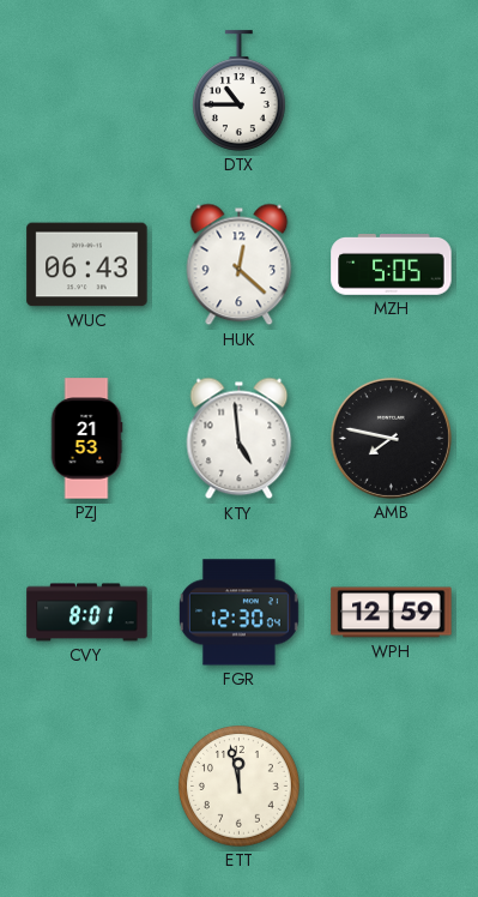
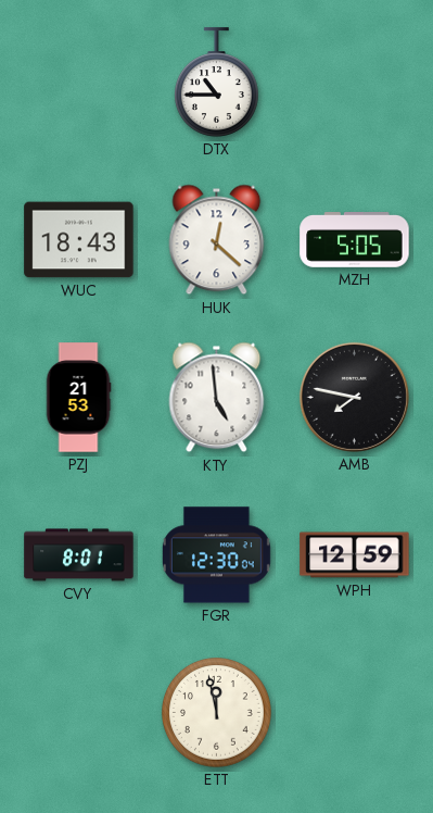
WUC: 06:43 -> 18:43 (79, 240)
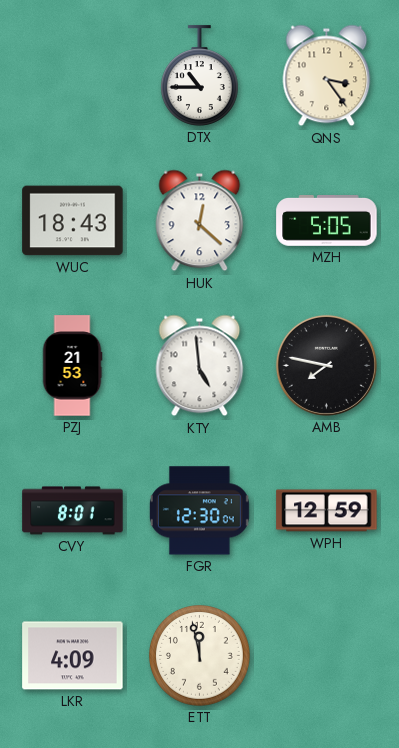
QNS: none -> 3:24 (327, 76)
LKR: none -> 4:09 (73, 656)
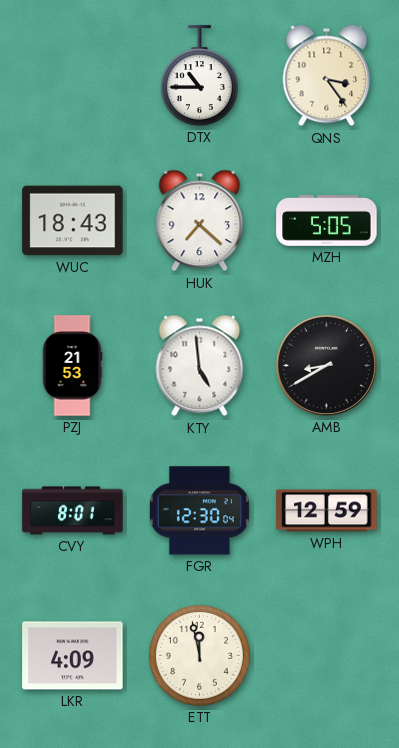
HUK: 12:22 -> 7:22 (200, 221)
AMB: 7:47 -> 8:40 (326, 365)
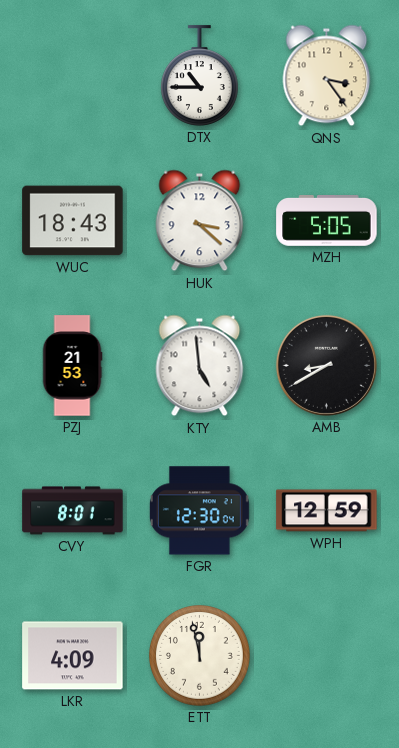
HUK: 7:22 -> 3:22 (200, 221)
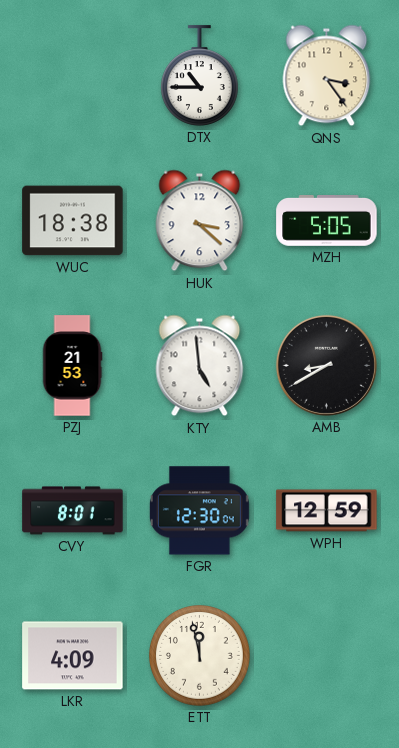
WUC: 18:43 -> 18:38 (73, 221)
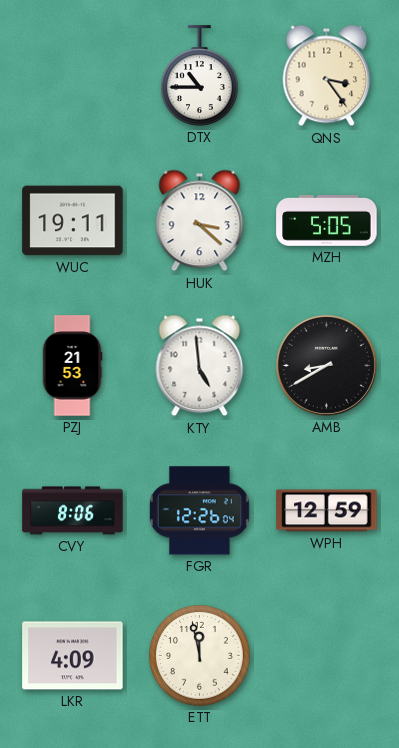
WUC: 18:38 -> 19:11 (73, 221)
CVY: 8:01 -> 8:06 (73, 511)
FGR: 12:30 -> 12:26 (199, 511)
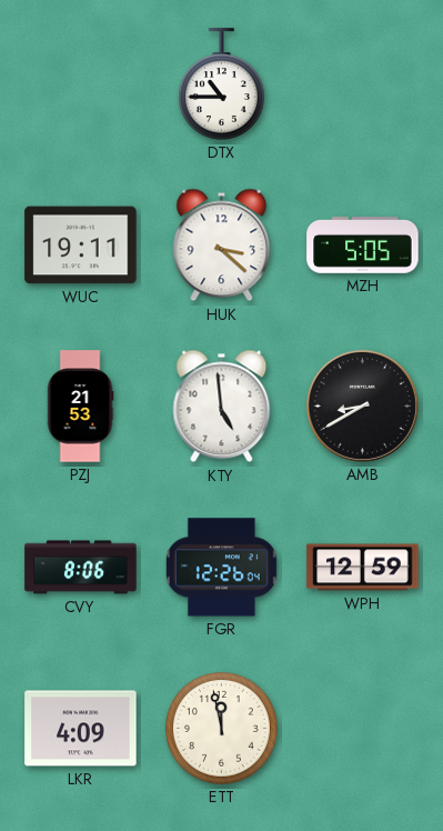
QNS: 3:24 -> none (327, 76)
